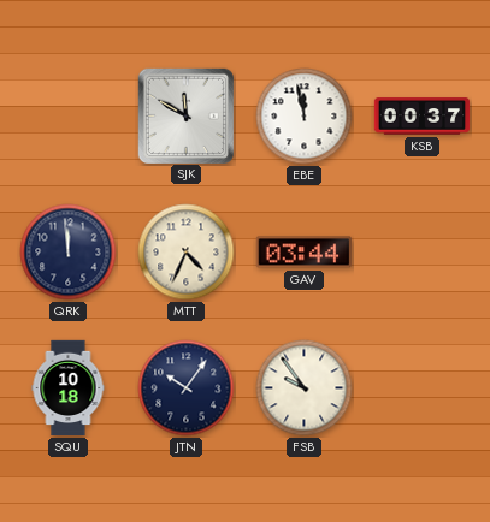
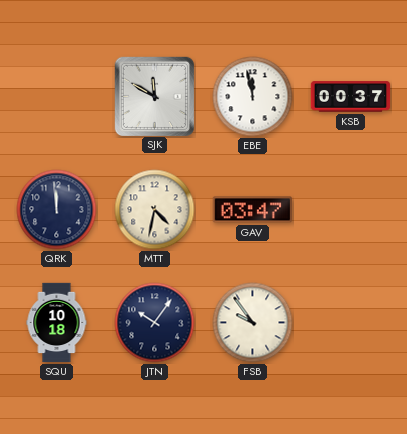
MTT: 4:34 -> 4:32 (155, 210)
GAV: 03:44 -> 03:47 (252, 210)
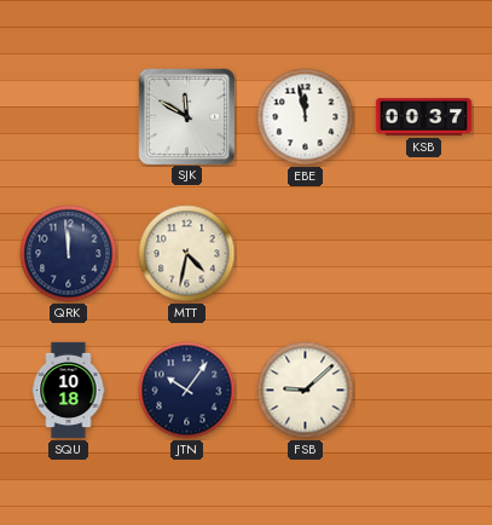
GAV: 03:47 -> none (252, 210)
FSB: 9:54 -> 9:08 (306, 391)
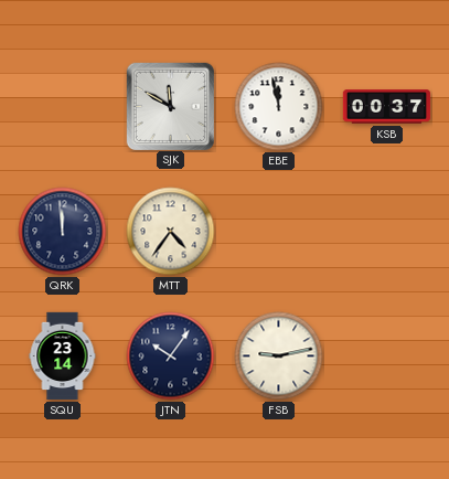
MTT: 4:32 -> 4:36 (171, 232)
SQU: 10:18 -> 23:14 (63, 356)
FSB: 9:08 -> 9:13 (279, 356)
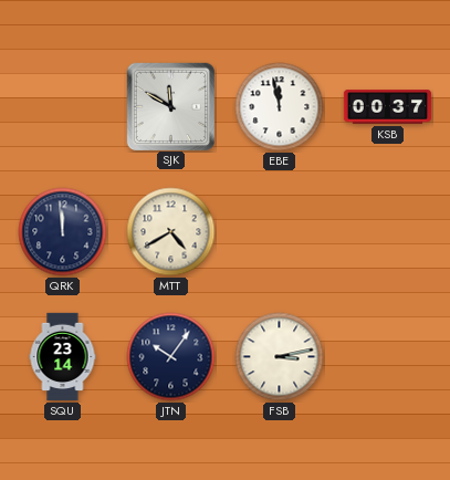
MTT: 4:36 -> 4:40 (171, 232)
FSB: 9:13 -> 3:13 (280, 357)
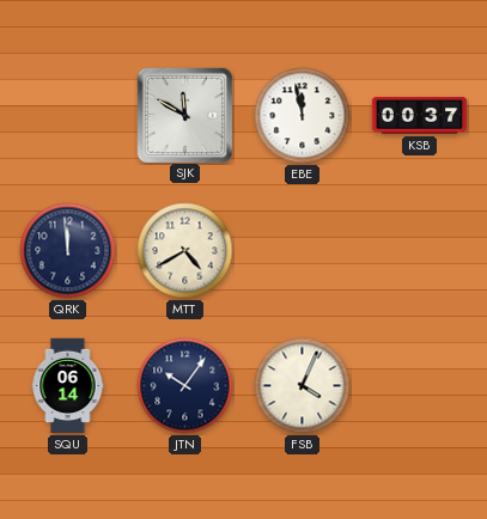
SQU: 23:14 -> 06:14 (68, 386)
FSB: 3:13 -> 4:04 (303, 386)
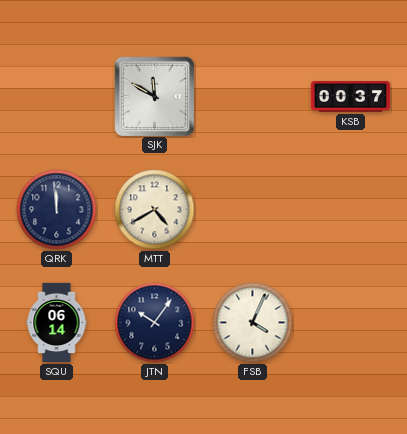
EBE: 11:58 -> none (303, 116)
